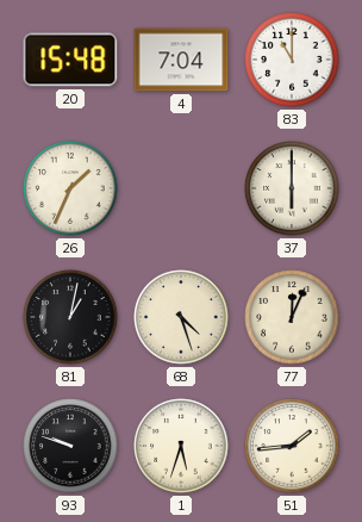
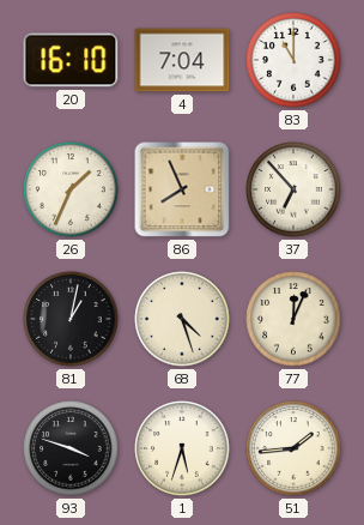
20: 15:48 -> 16:10 (71, 60)
86: none -> 7:56 (182, 189)
37: 6:00 -> 6:53 (293, 189)
93: 9:48 -> 3:48 (71, 448)
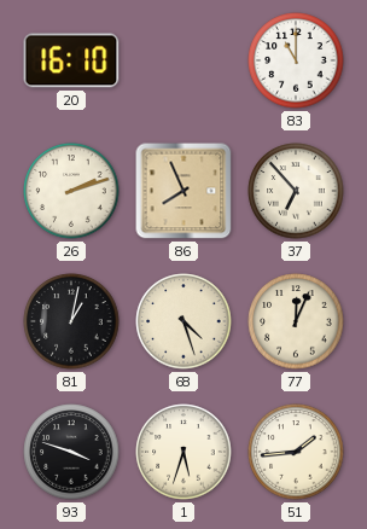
4: 7:04 -> none (182, 60)
26: 1:34 -> 2:12 (71, 191)
